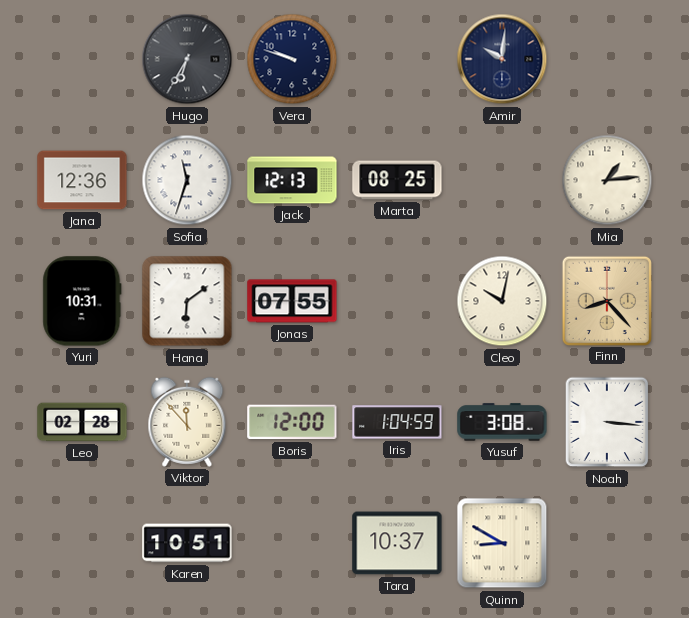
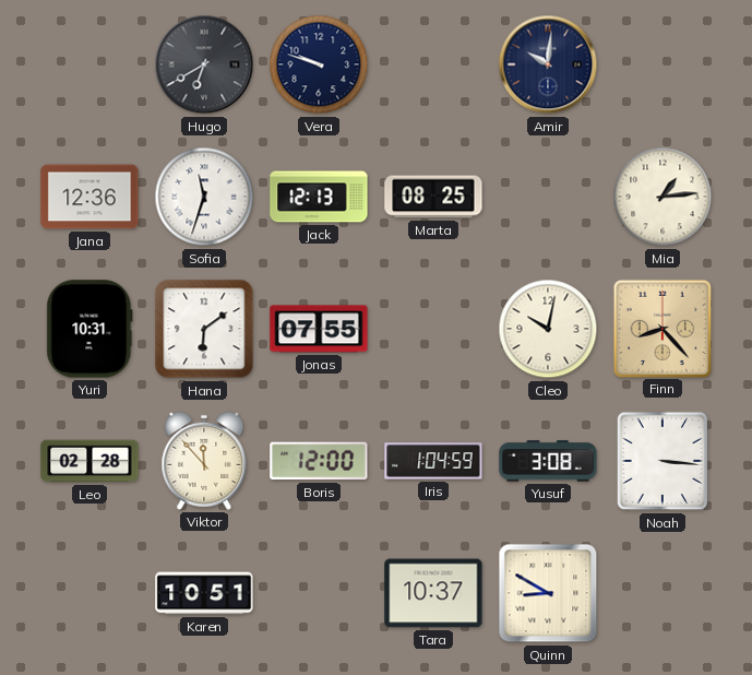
Hugo: 6:35 -> 6:40 (204, 64)
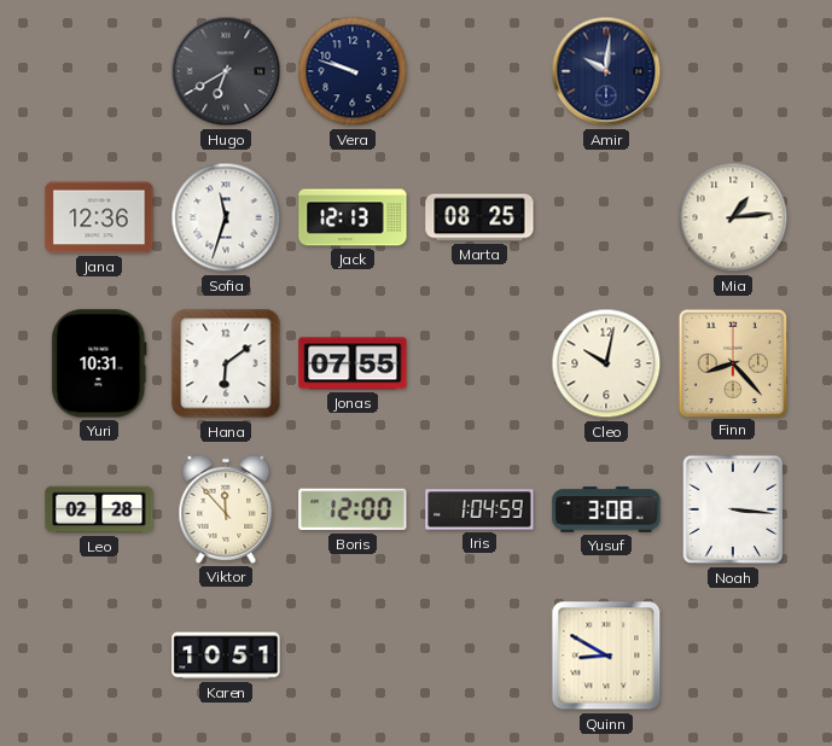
Tara: 10:37 -> none (433, 593)
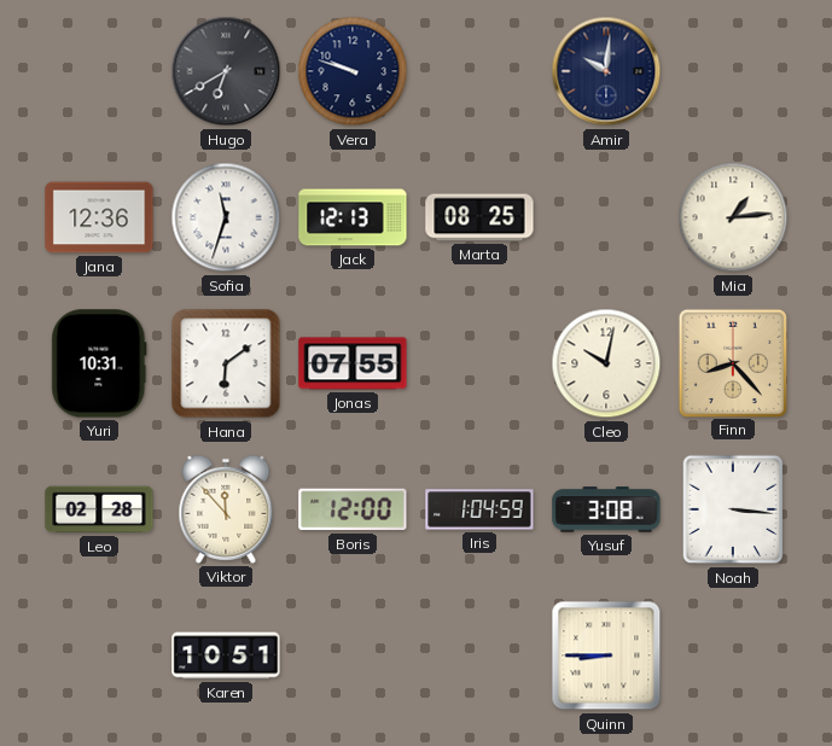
Quinn: 8:50 -> 8:45 (606, 655)
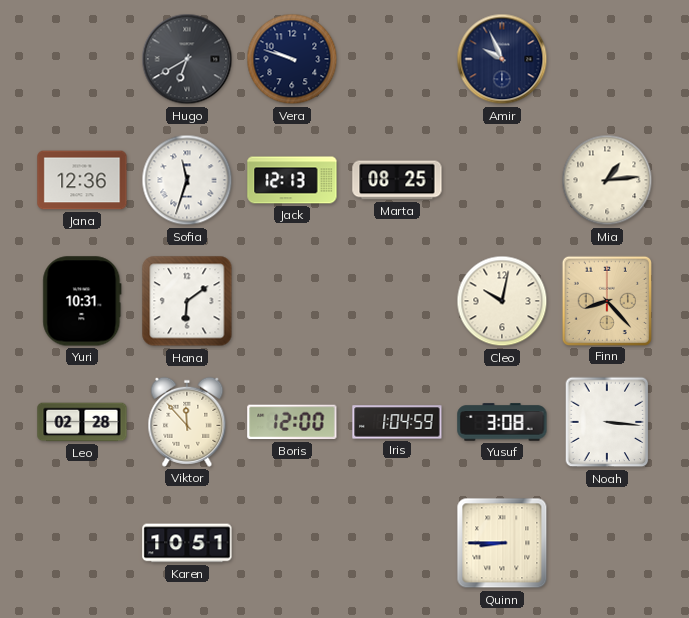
Amir: 10:01 -> 9:56 (502, 59)
Jonas: 07:55 -> none (353, 363)
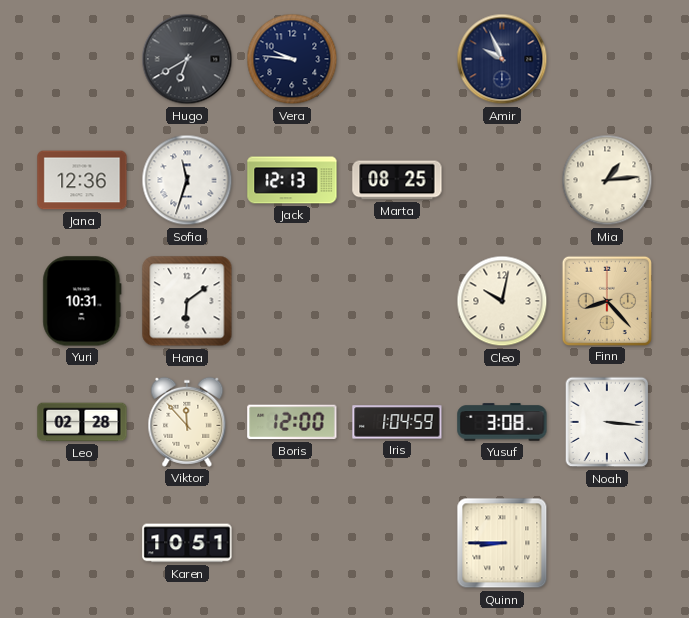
Vera: 9:48 -> 9:46 (292, 59)
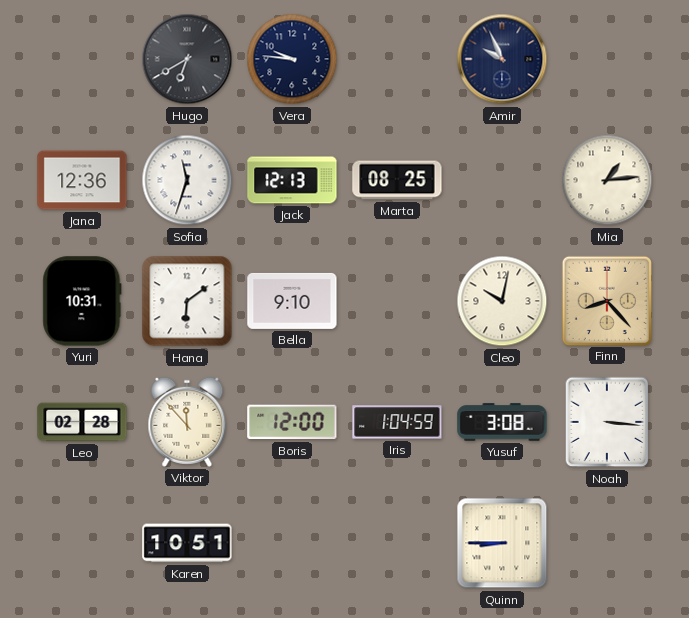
Bella: none -> 9:10 (292, 301)
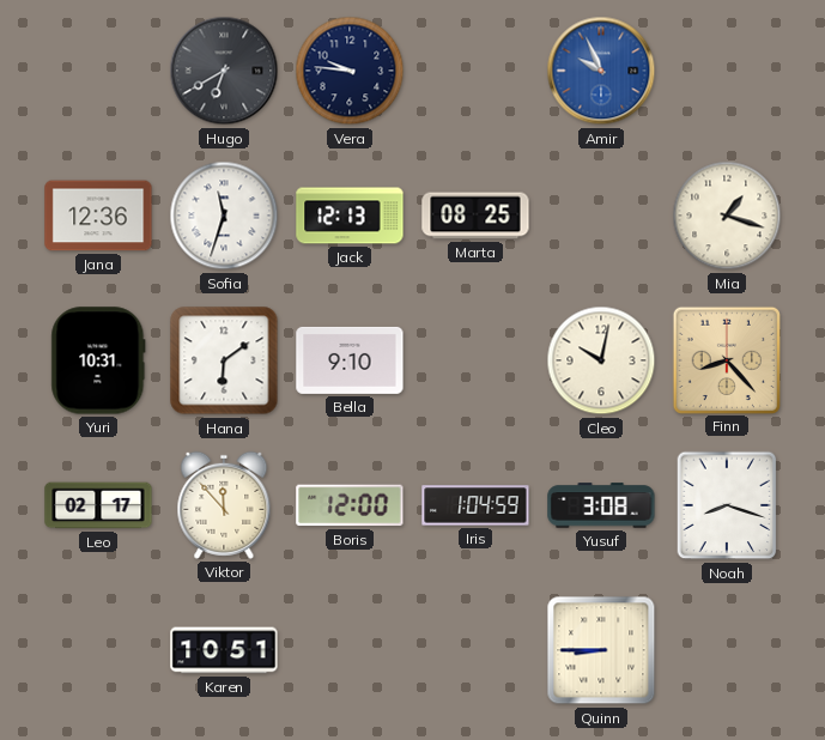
Amir dial: navy -> blue (601, 71)
Mia: 1:14 -> 1:18 (727, 216)
Leo: 02:28 -> 02:17 (98, 505)
Noah: 3:16 -> 8:18 (727, 505)
